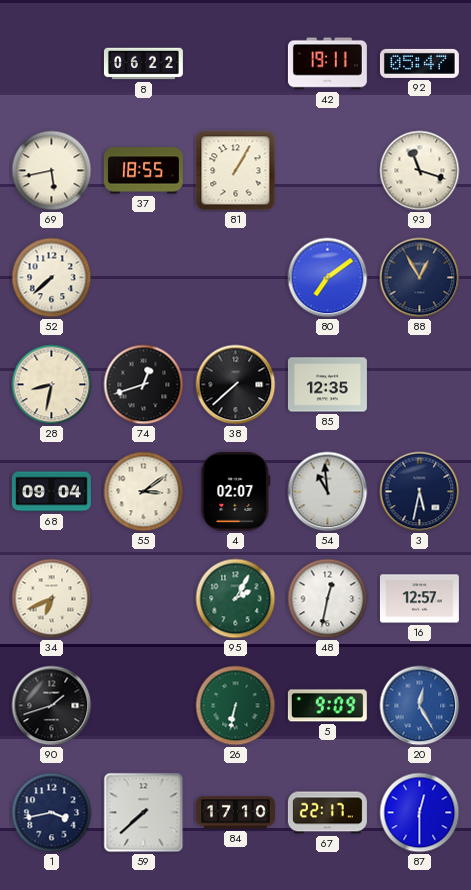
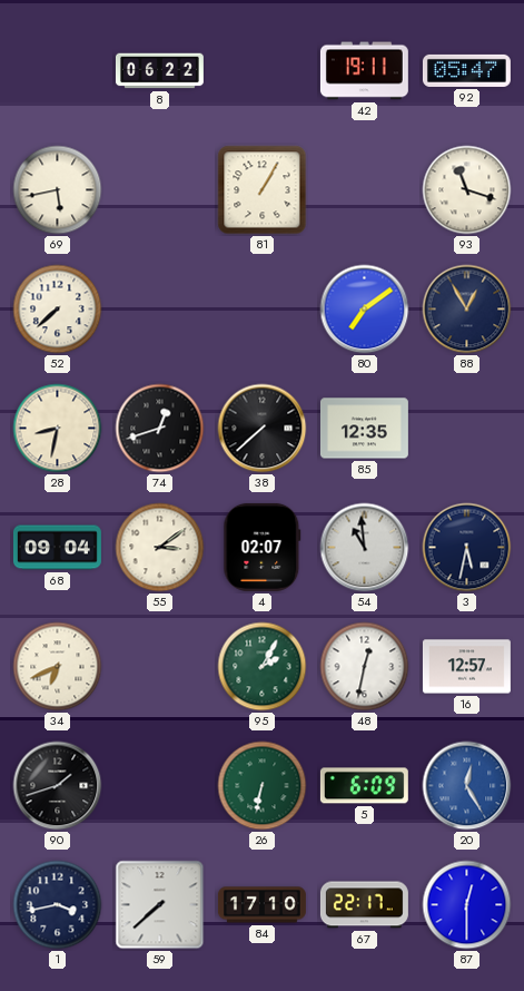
37: 18:55 -> none (143, 171)
5: 9:09 -> 6:09 (364, 786)
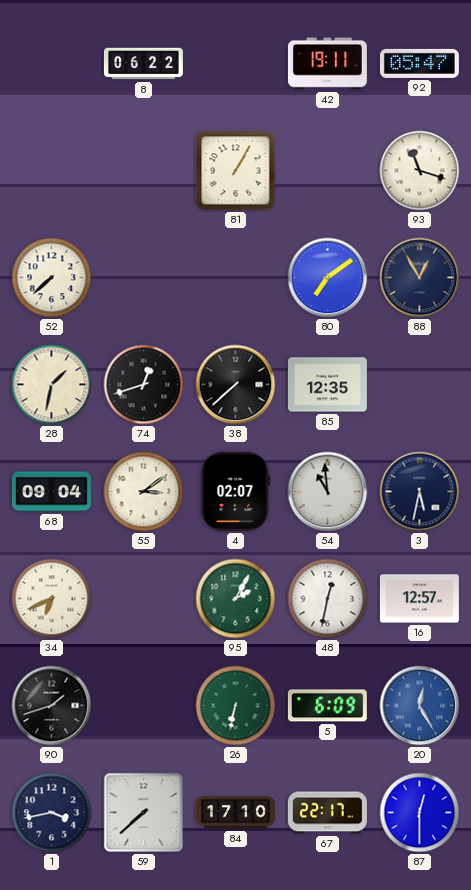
69: 5:43 -> none (58, 190)
28: 8:32 -> 1:32 (52, 385)
